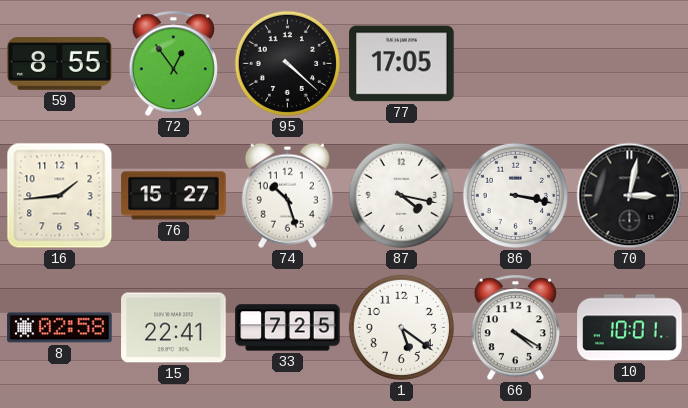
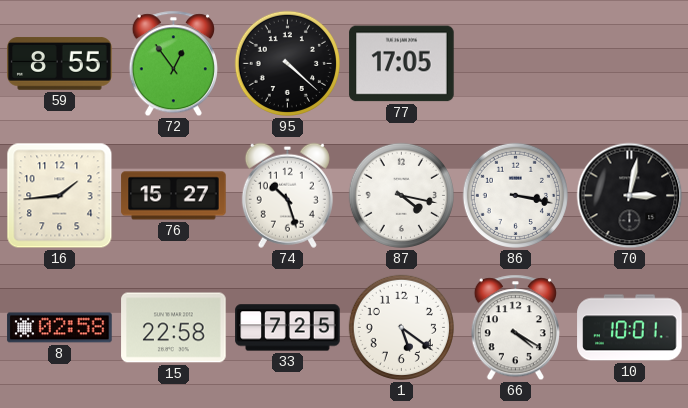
15: 22:41 -> 22:58 (174, 328)
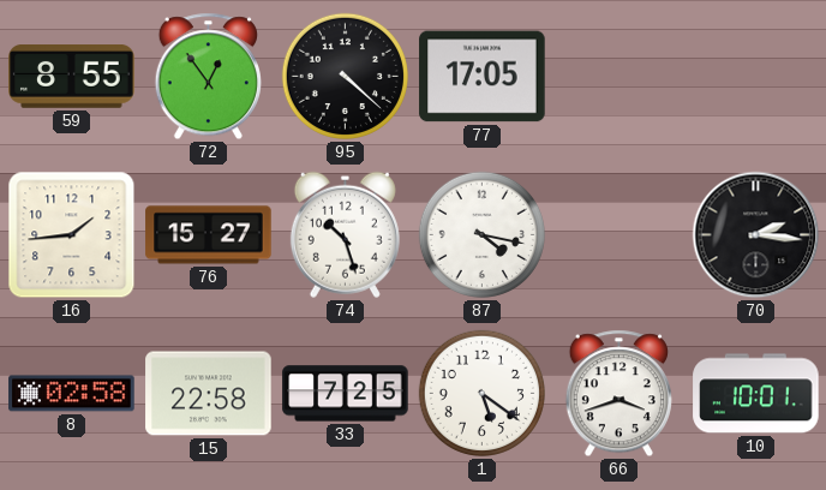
86: 3:17 -> none (515, 195)
70: 3:02 -> 2:16 (756, 235)
66: 4:20 -> 3:42 (618, 394)
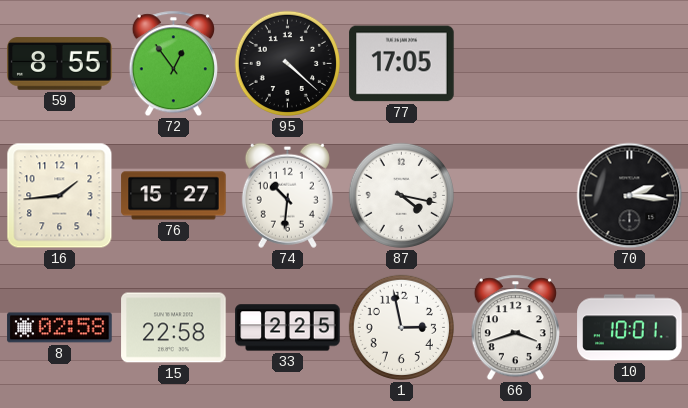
74: 10:27 -> 10:31 (287, 195)
33: 7:25 -> 2:25 (288, 328)
1: 5:21 -> 2:58 (401, 327)
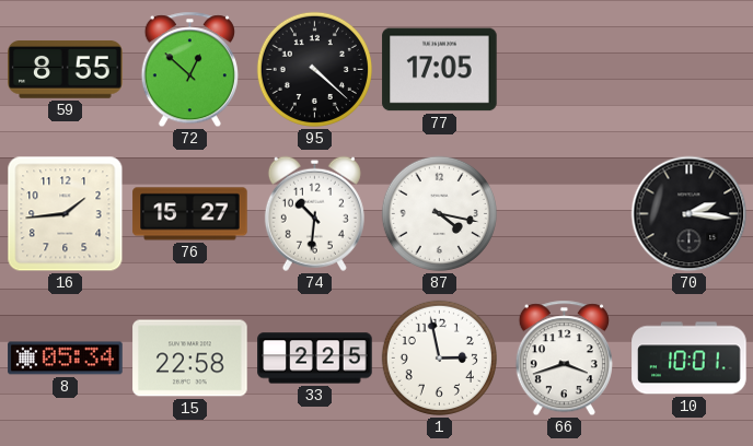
72: 12:54 -> 12:52 (189, 70)
8: 02:58 -> 05:34 (66, 359)
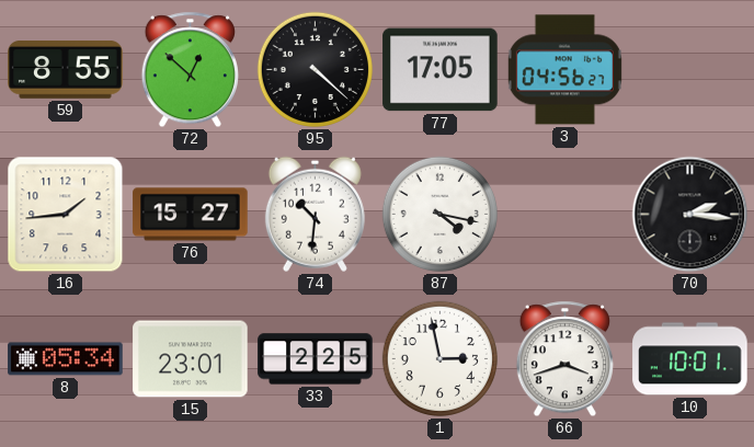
3: none -> 04:56 (564, 70)
15: 22:58 -> 23:01 (191, 359)
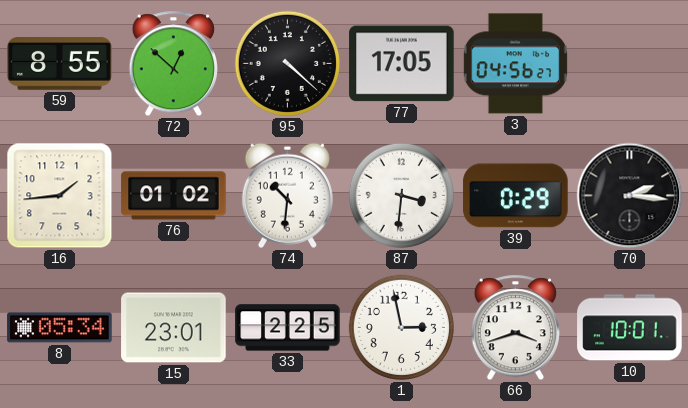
76: 15:27 -> 01:02 (174, 196)
87: 4:17 -> 3:31 (401, 195)
39: none -> 0:29 (516, 196)
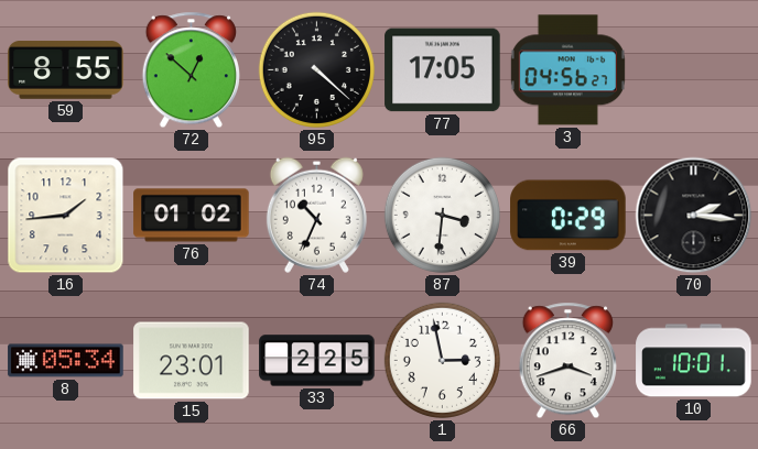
74: 10:31 -> 10:34 (316, 215)
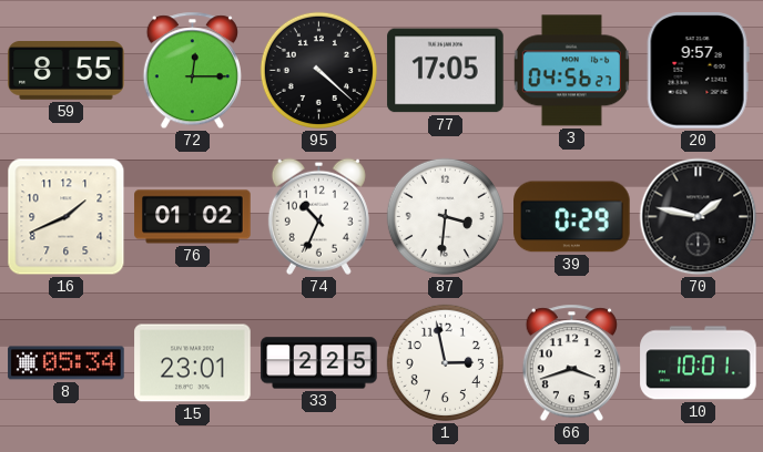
72: 12:52 -> 12:15 (192, 71)
20: none -> 9:57 (698, 71)
16: 1:44 -> 1:41 (67, 217)
70: 2:16 -> 1:47 (699, 217)
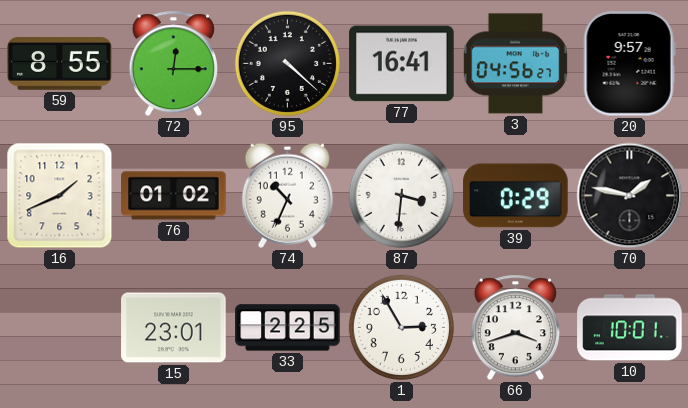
77: 17:05 -> 16:41 (402, 64)
8: 05:34 -> none (67, 363)
1: 2:58 -> 2:55 (401, 327)
